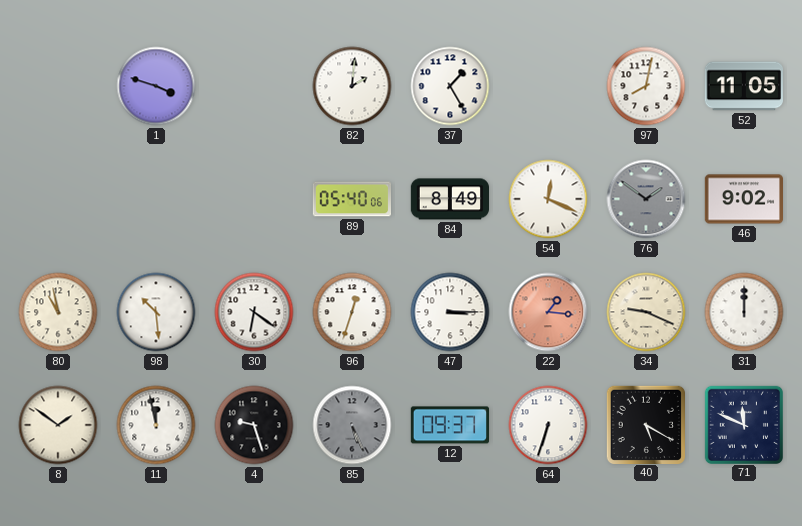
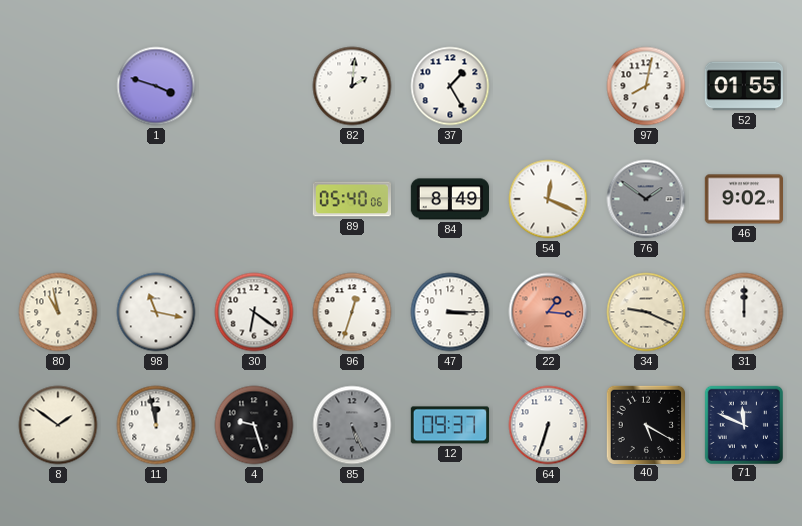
52: 11:05 -> 01:55 (743, 86)
98: 10:29 -> 11:17 (156, 312)
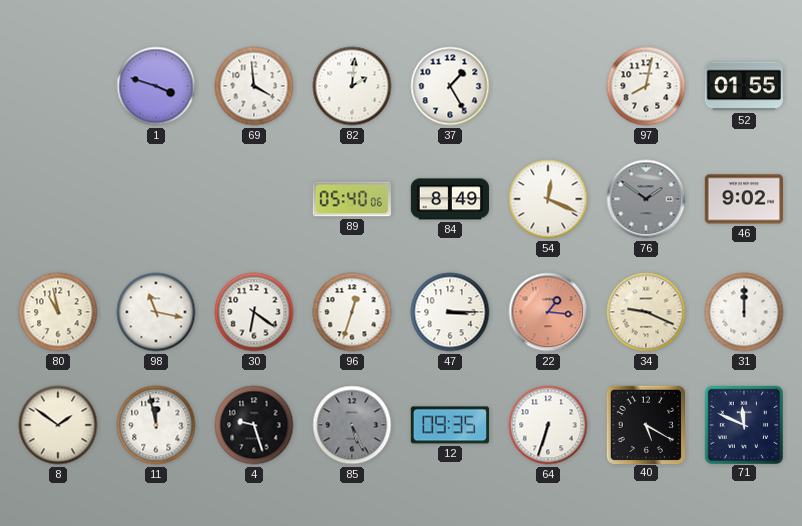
69: none -> 3:59 (254, 86)
12: 09:37 -> 09:35 (449, 425)
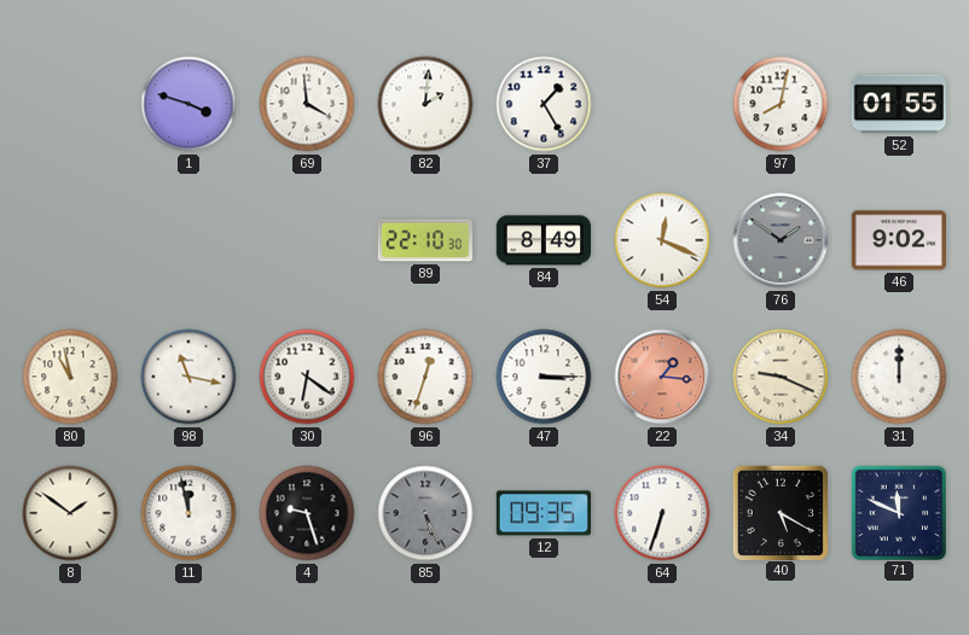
89: 05:40 -> 22:10 (424, 240)
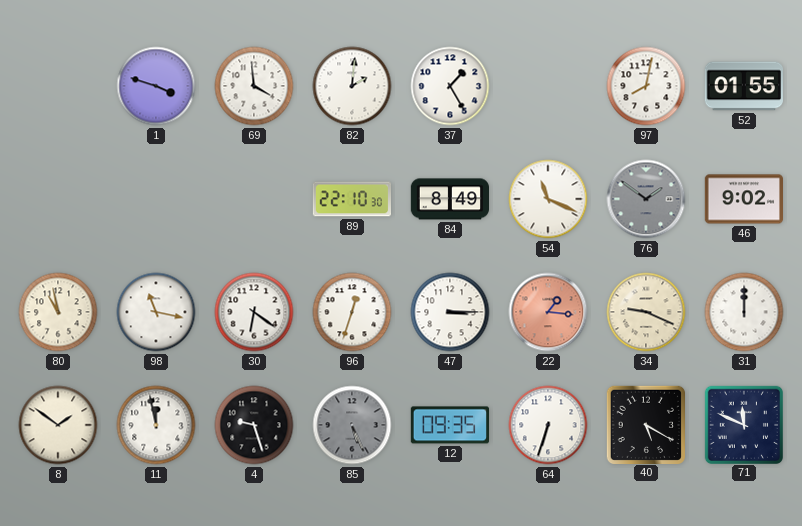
54: 12:19 -> 11:19 (548, 199)
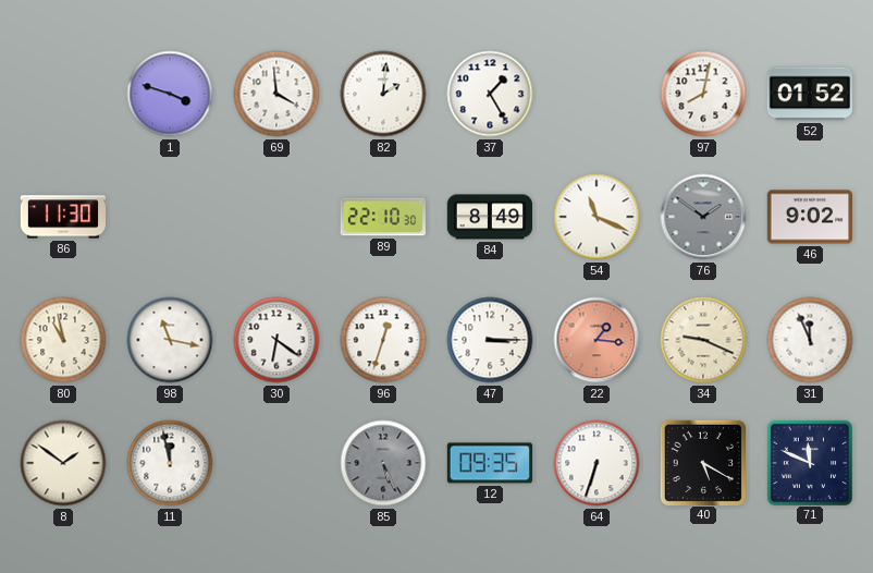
52: 01:55 -> 01:52 (809, 94)
86: none -> 11:30 (63, 217)
31: 12:00 -> 11:56 (810, 340)
4: 9:27 -> none (254, 425)
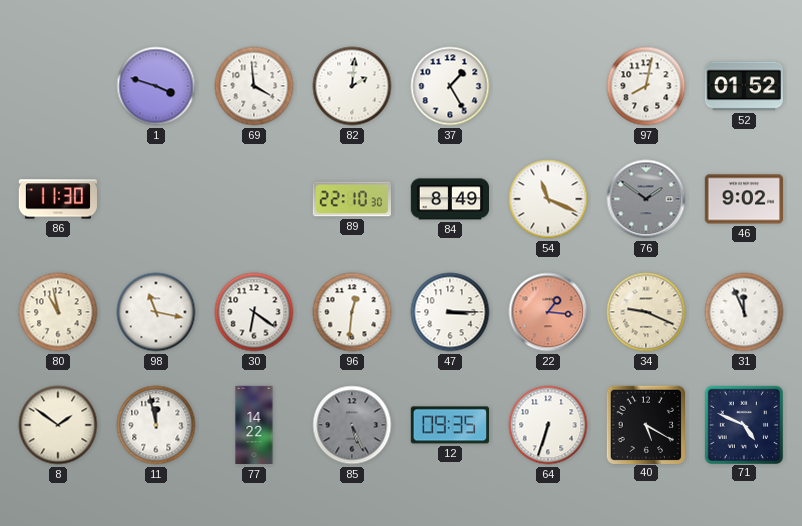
96: 12:33 -> 12:31 (352, 312)
77: none -> 14:22 (254, 425)
71: 11:49 -> 4:49 (743, 424)
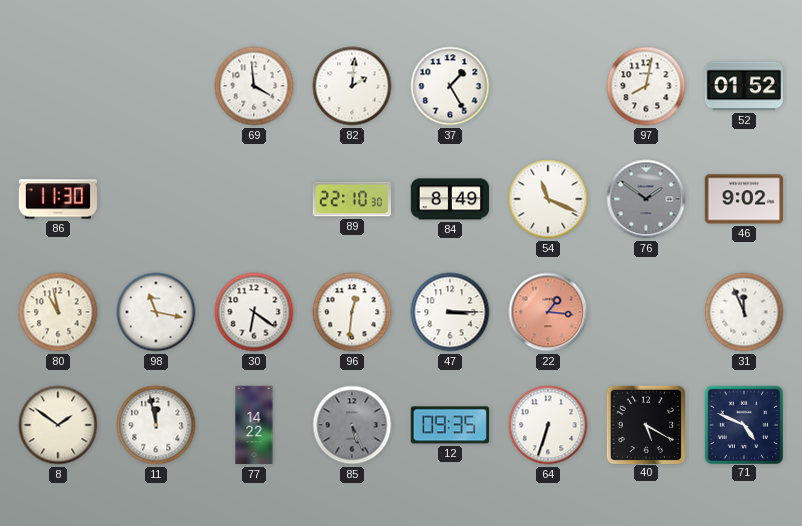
1: 3:48 -> none (156, 86)
34: 9:19 -> none (646, 312)
